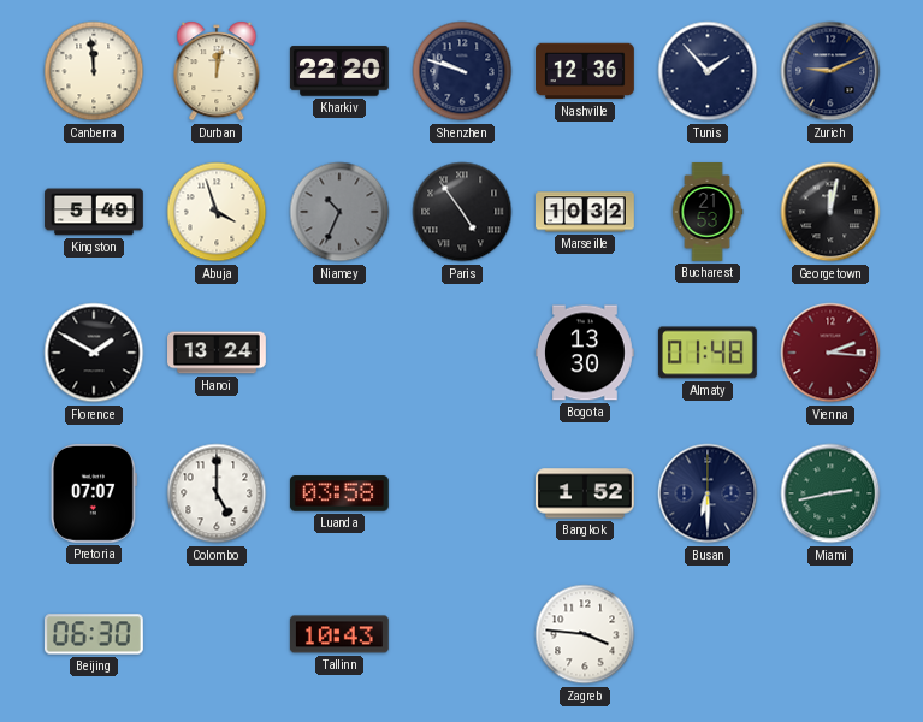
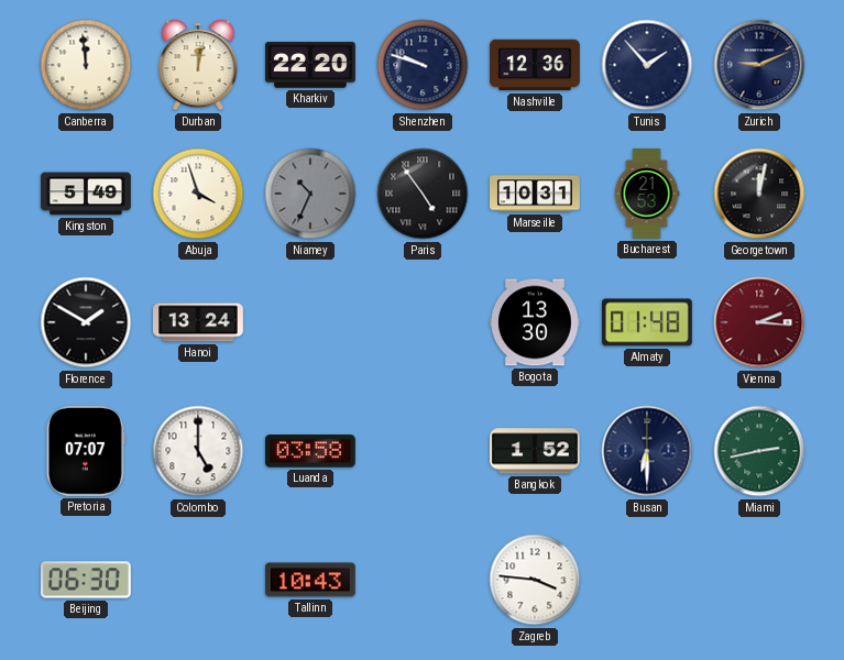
Marseille: 10:32 -> 10:31 (536, 194)
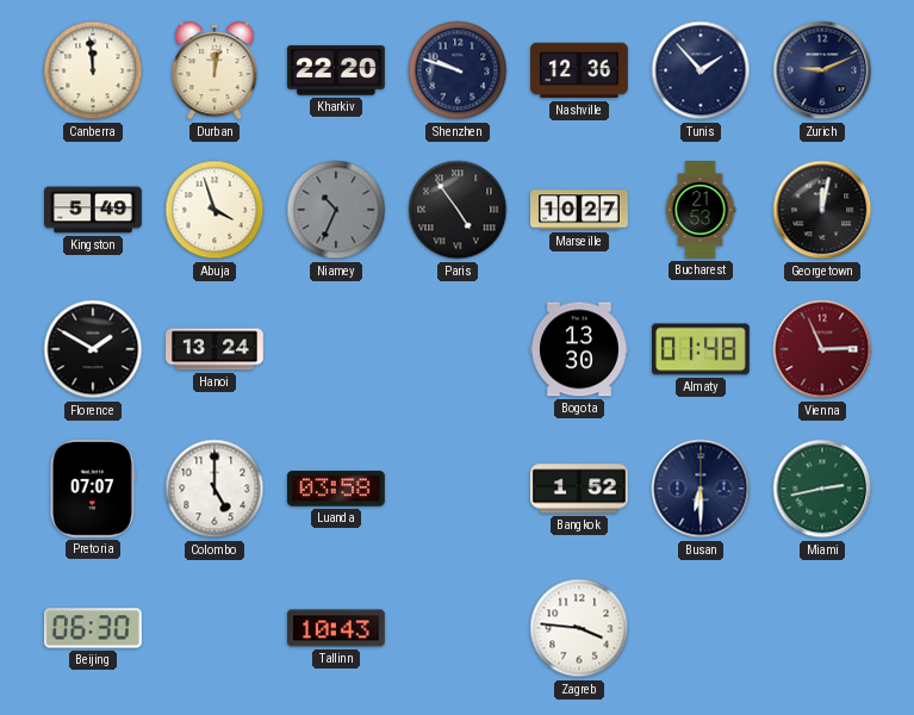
Marseille: 10:31 -> 10:27 (580, 210)
Vienna: 2:16 -> 2:56 (822, 349)
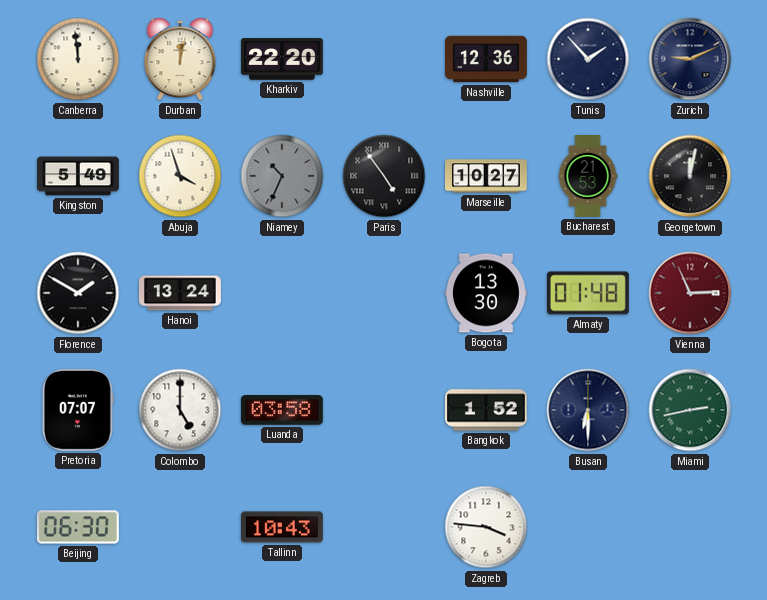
Shenzhen: 9:48 -> none (458, 70)
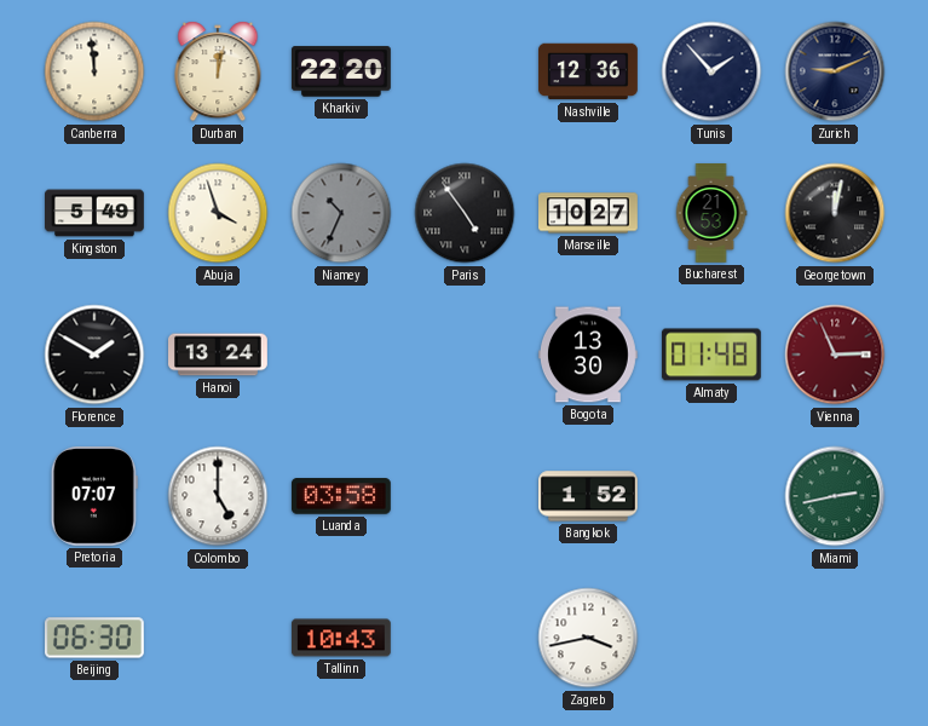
Busan: 6:30 -> none (588, 410)
Zagreb: 3:46 -> 3:43 (588, 638)
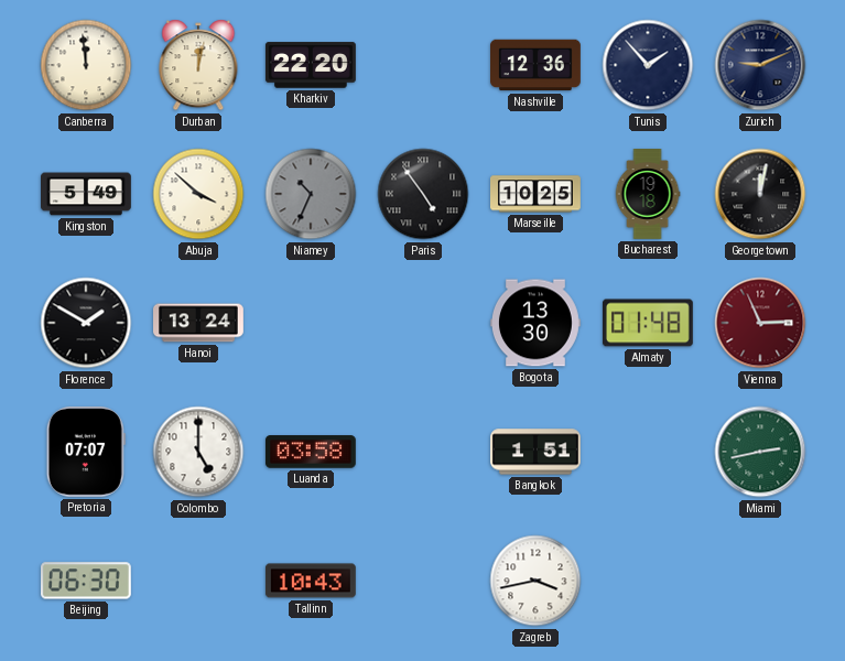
Abuja: 3:57 -> 3:52 (198, 194)
Marseille: 10:27 -> 10:25 (537, 194)
Bucharest: 21:53 -> 19:18 (648, 195)
Bangkok: 1:52 -> 1:51 (537, 452)
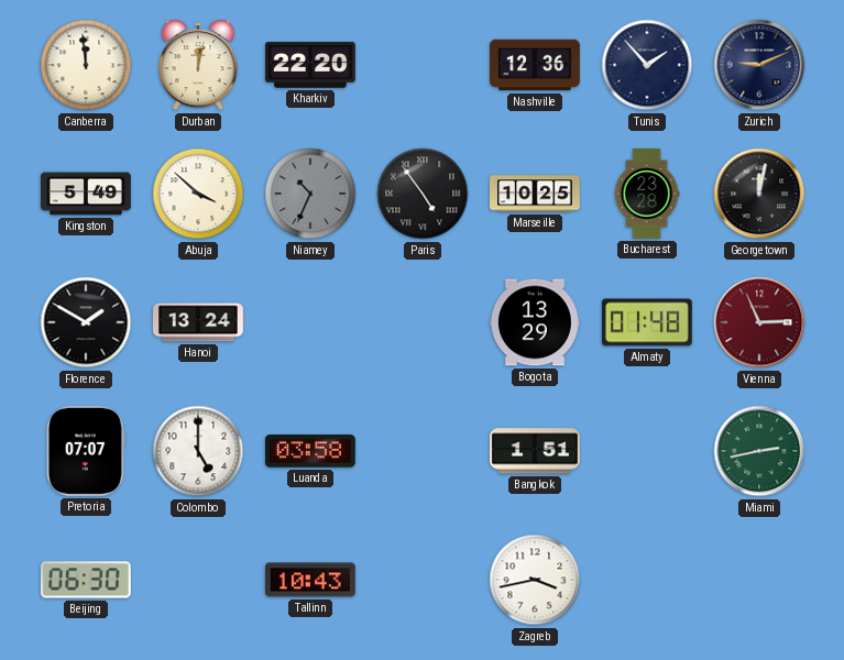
Bucharest: 19:18 -> 23:28 (647, 195)
Bogota: 13:30 -> 13:29 (535, 322)
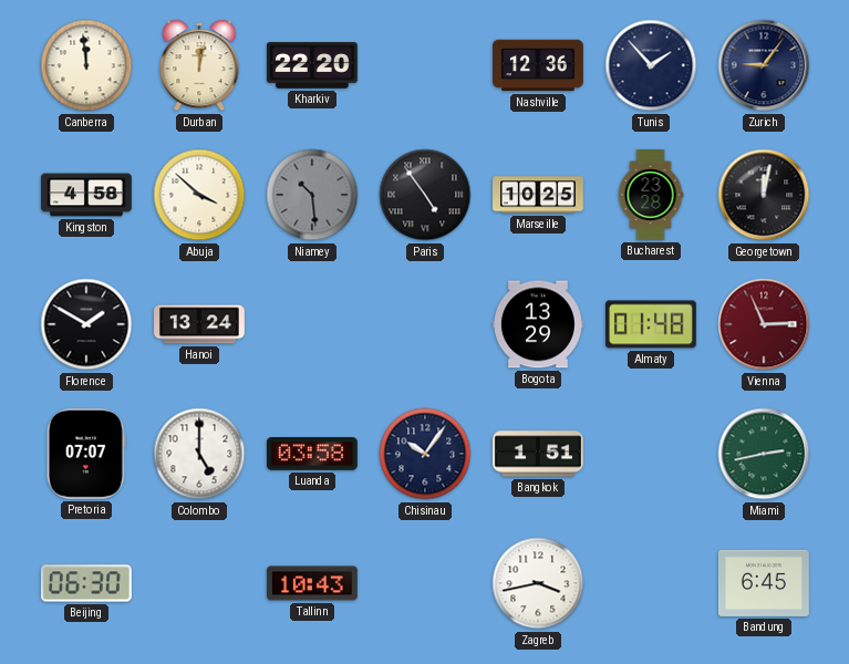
Zurich: 9:11 -> 9:06 (764, 65)
Kingston: 5:49 -> 4:58 (87, 195)
Niamey: 10:34 -> 10:29 (312, 195)
Chisinau: none -> 10:06 (425, 454)
Bandung: none -> 6:45 (764, 583)
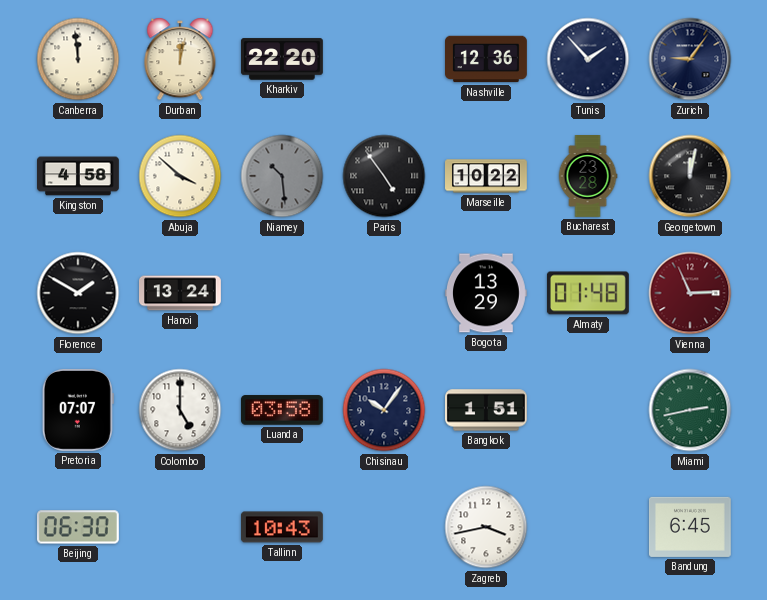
Marseille: 10:25 -> 10:22 (487, 176)
